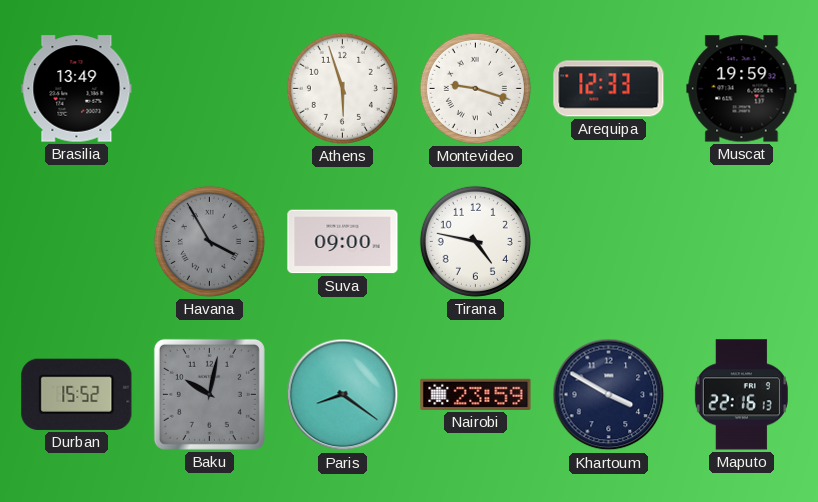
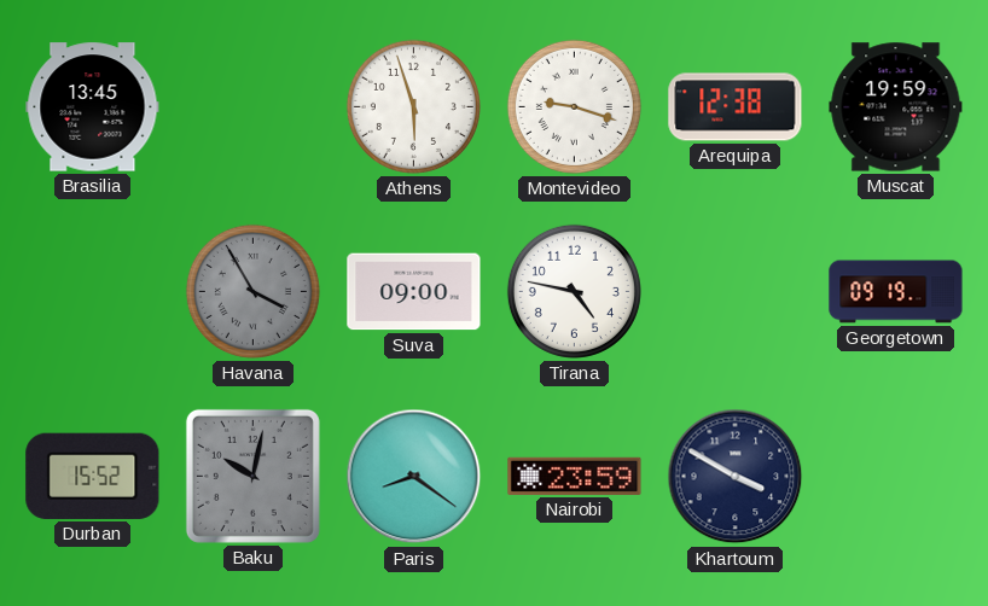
Brasilia: 13:49 -> 13:45 (93, 107)
Arequipa: 12:33 -> 12:38 (736, 107)
Georgetown: none -> 09:19 (896, 292)
Maputo: 22:16 -> none (741, 395)
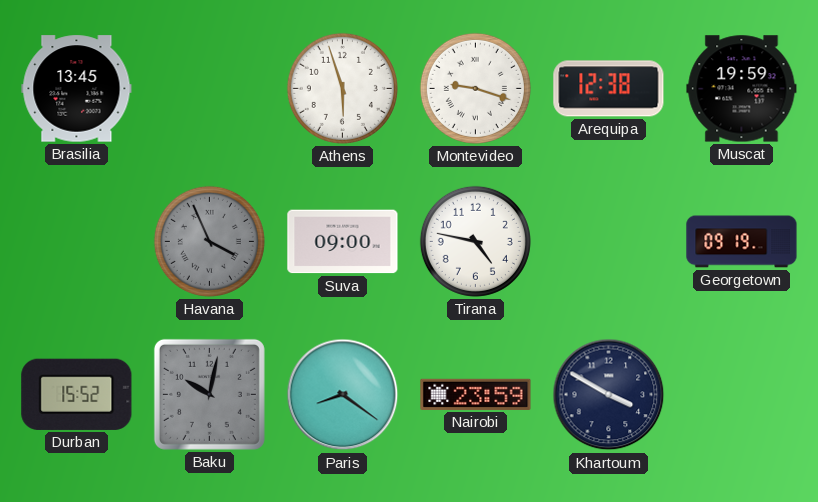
Havana: 3:55 -> 3:56 (209, 241)
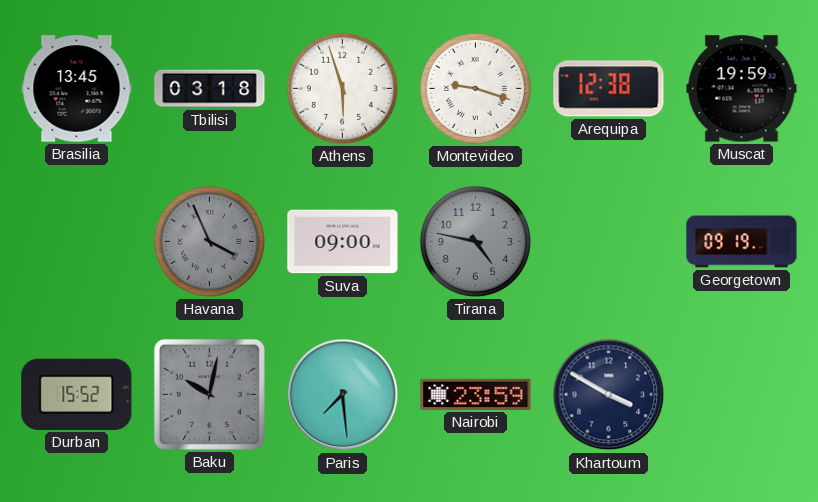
Tbilisi: none -> 03:18 (210, 89)
Tirana dial: white -> grey (475, 241)
Paris: 8:21 -> 7:29 (343, 395)
